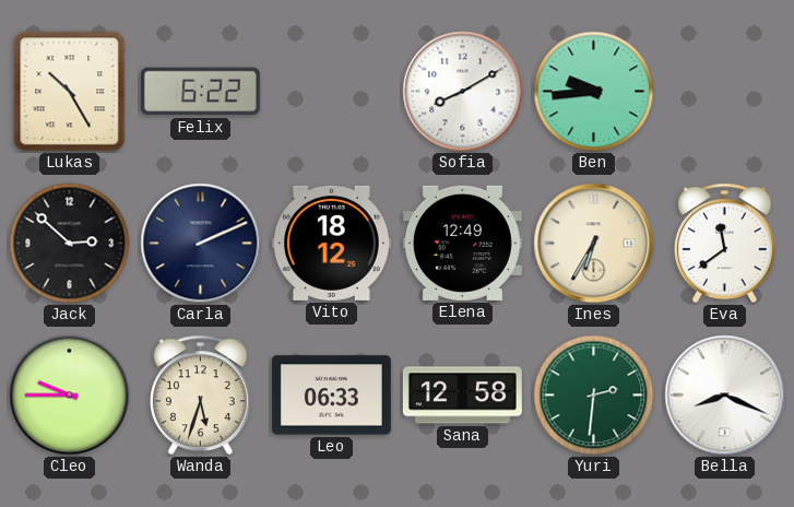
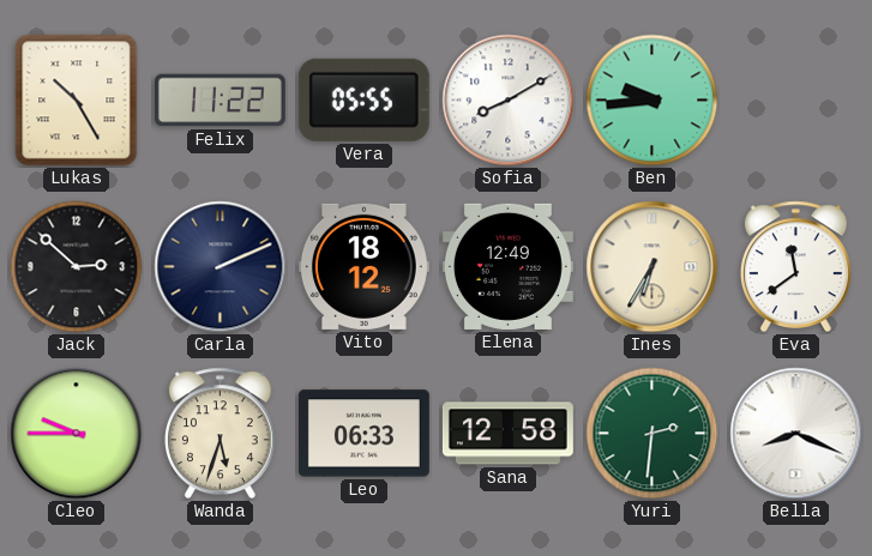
Felix: 6:22 -> 11:22 (219, 101)
Vera: none -> 05:55 (363, 99)
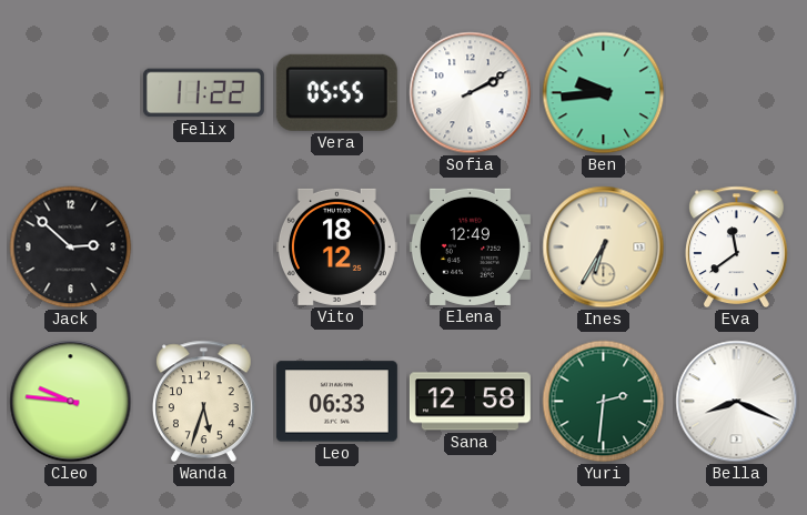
Lukas: 10:25 -> none (77, 101)
Sofia: 8:10 -> 2:10 (471, 93)
Carla: 2:11 -> none (221, 267)
Cleo: 9:45 -> 9:46 (71, 402)
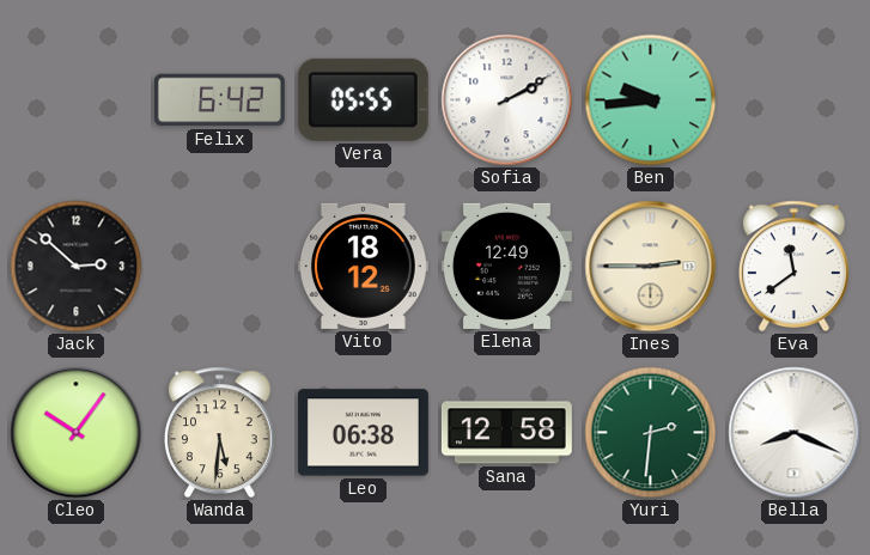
Felix: 11:22 -> 6:42 (219, 100)
Ines: 6:35 -> 2:45 (651, 267)
Cleo: 9:46 -> 10:06 (77, 433)
Wanda: 5:33 -> 5:31 (219, 433)
Leo: 06:33 -> 06:38 (363, 433)
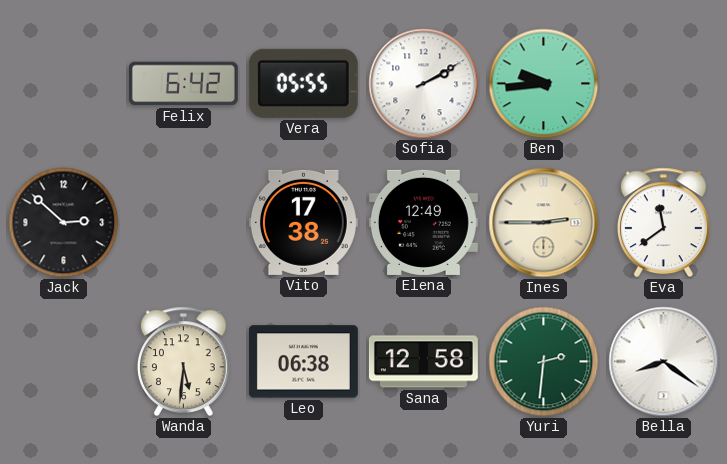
Vito: 18:12 -> 17:38 (303, 222)
Cleo: 10:06 -> none (77, 433)
Bella: 8:19 -> 8:21 (664, 362)
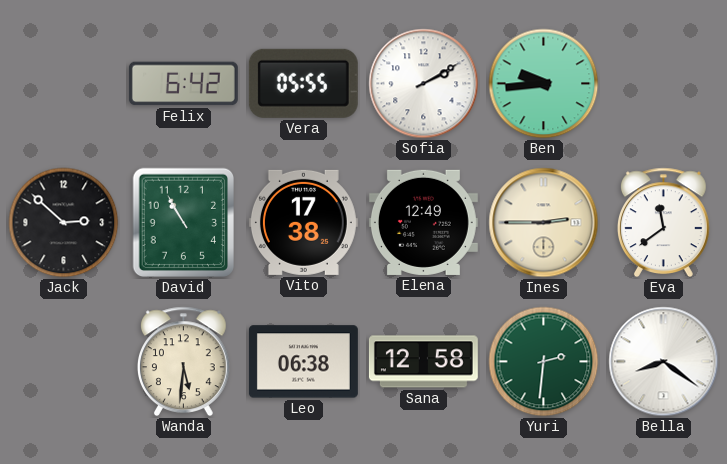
David: none -> 10:55 (183, 223)
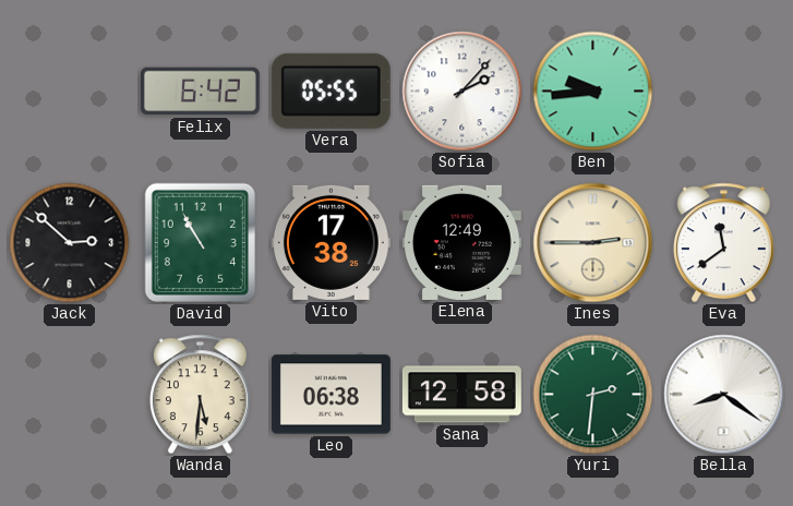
Sofia: 2:10 -> 2:07 (462, 92)
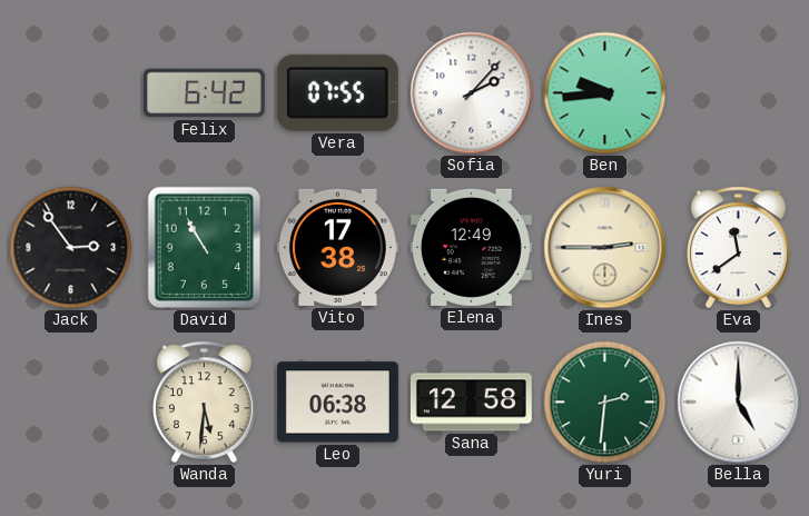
Vera: 05:55 -> 07:55 (337, 92)
Jack: 2:52 -> 2:54 (71, 248)
Bella: 8:21 -> 5:00 (739, 403)
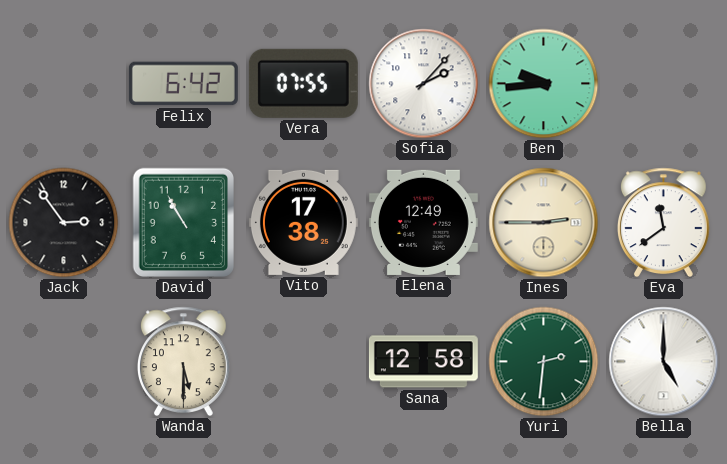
Wanda: 5:31 -> 5:30 (183, 362)
Leo: 06:38 -> none (337, 403)
